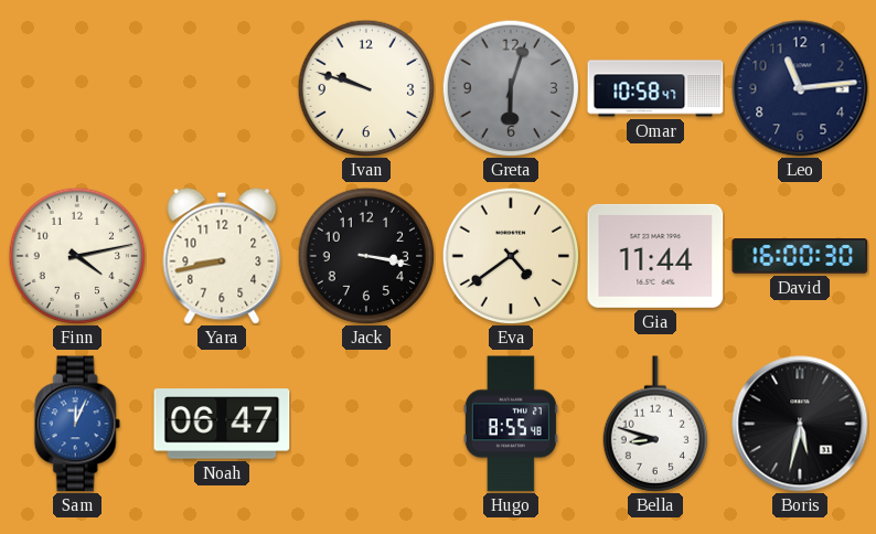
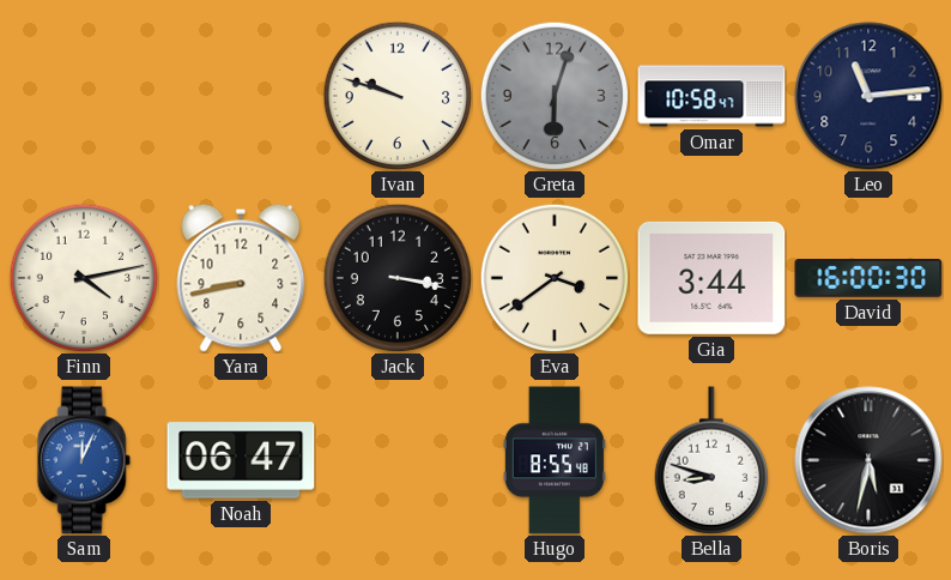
Eva: 4:39 -> 3:39 (555, 278)
Gia: 11:44 -> 3:44 (711, 278)
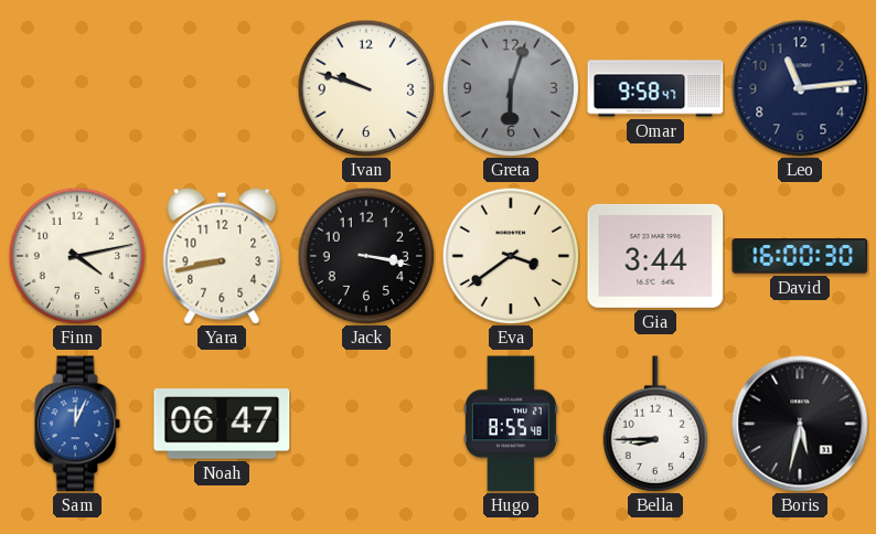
Omar: 10:58 -> 9:58 (655, 88)
Bella: 8:48 -> 8:45 (654, 424)
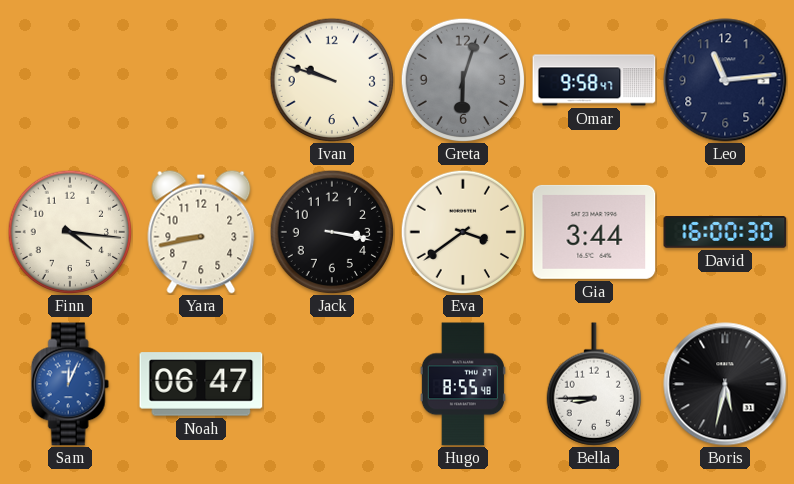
Finn: 4:13 -> 4:16 (70, 232)
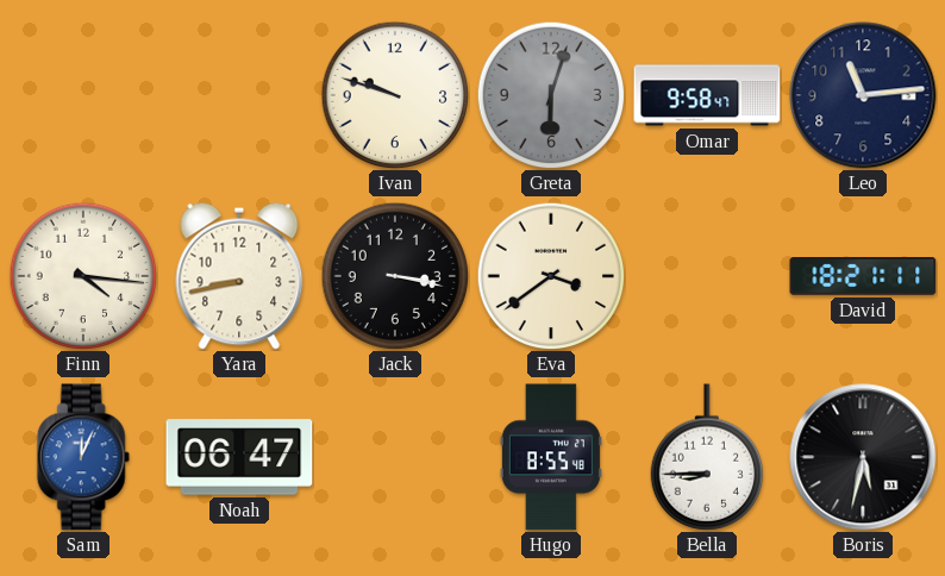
Gia: 3:44 -> none (594, 232)
David: 16:00 -> 18:21 (863, 277)
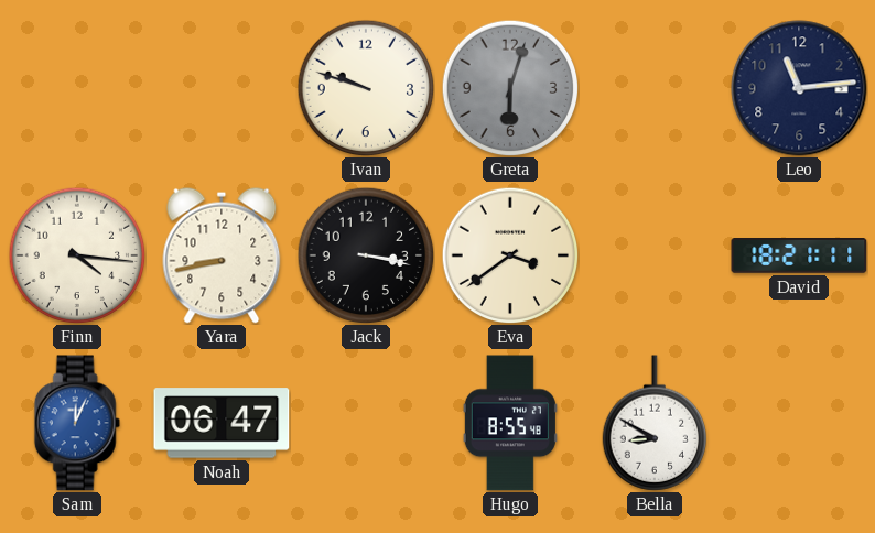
Omar: 9:58 -> none (707, 95)
Bella: 8:45 -> 8:50 (653, 423)
Boris: 5:32 -> none (863, 457)
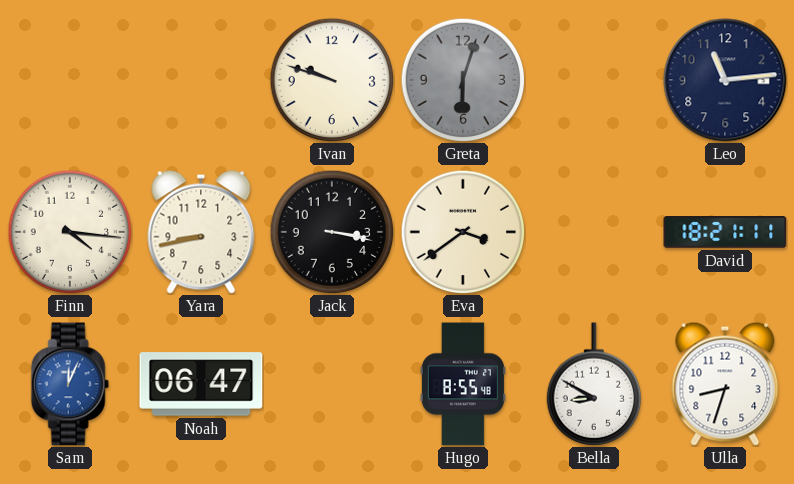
Ulla: none -> 8:33 (725, 384)
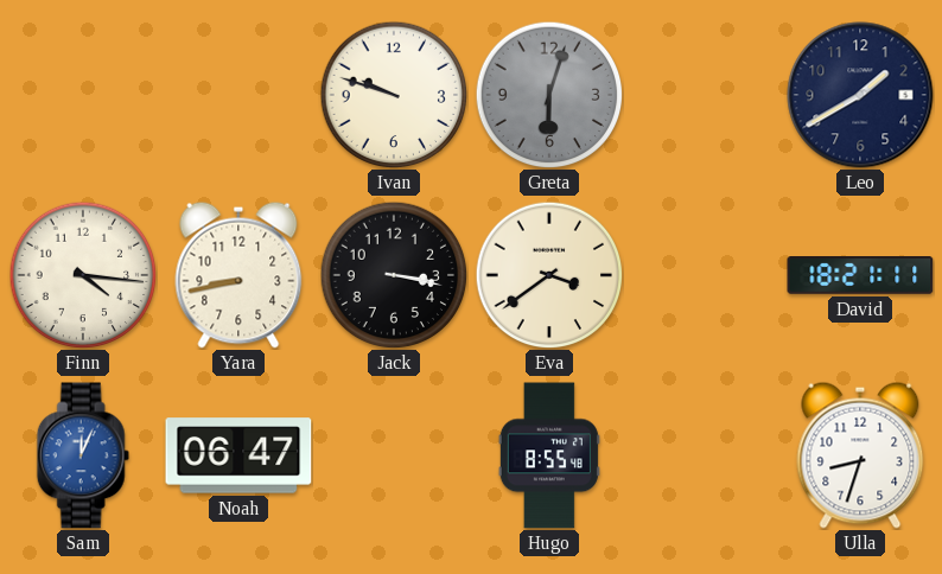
Leo: 11:14 -> 1:40 (860, 95)
Bella: 8:50 -> none (593, 384)
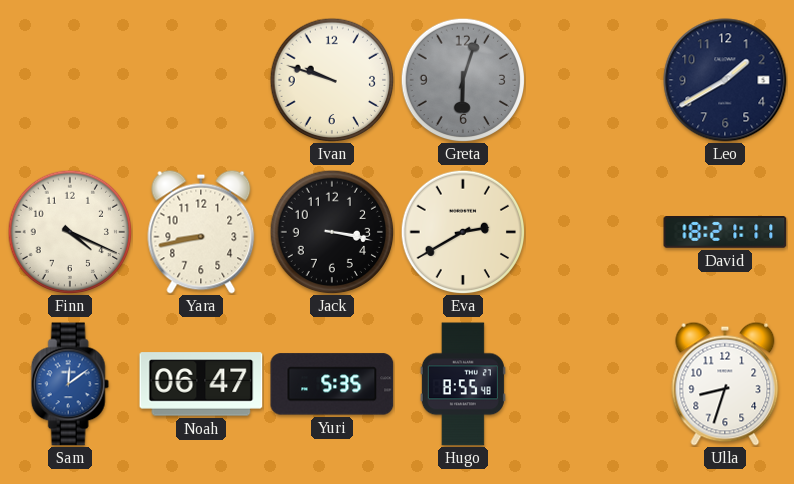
Finn: 4:16 -> 4:19 (70, 232)
Eva: 3:39 -> 2:40 (463, 232)
Sam: 12:04 -> 12:09 (70, 384)
Yuri: none -> 5:35 (332, 384)
